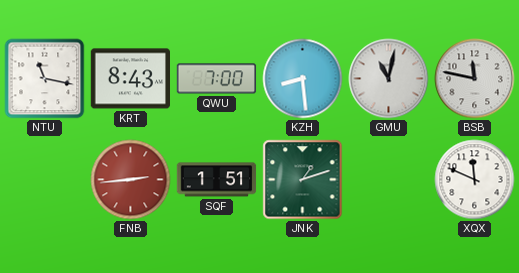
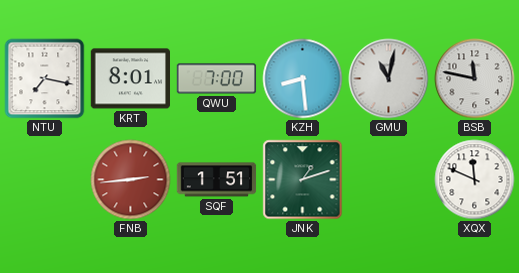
NTU: 11:17 -> 7:17 (45, 79)
KRT: 8:43 -> 8:01 (130, 79)
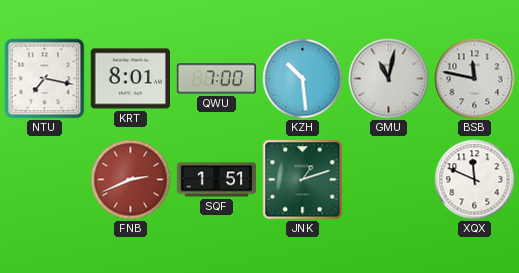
KZH: 8:29 -> 10:29 (303, 79)
FNB: 2:44 -> 2:41 (131, 180)
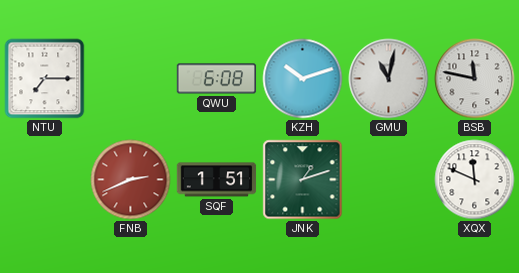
NTU: 7:17 -> 7:15 (45, 79)
KRT: 8:01 -> none (130, 79)
QWU: 7:00 -> 6:08 (217, 79)
KZH: 10:29 -> 10:12 (303, 79)
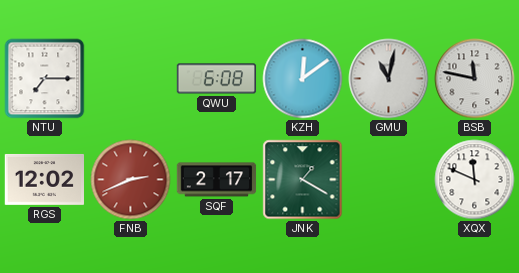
KZH: 10:12 -> 12:09 (303, 79)
RGS: none -> 12:02 (45, 179)
SQF: 1:51 -> 2:17 (217, 180)
JNK: 1:12 -> 1:20 (303, 180)
